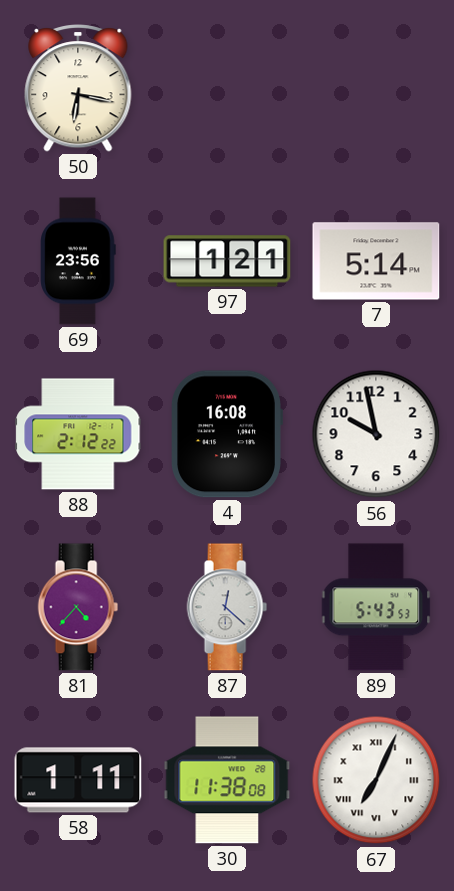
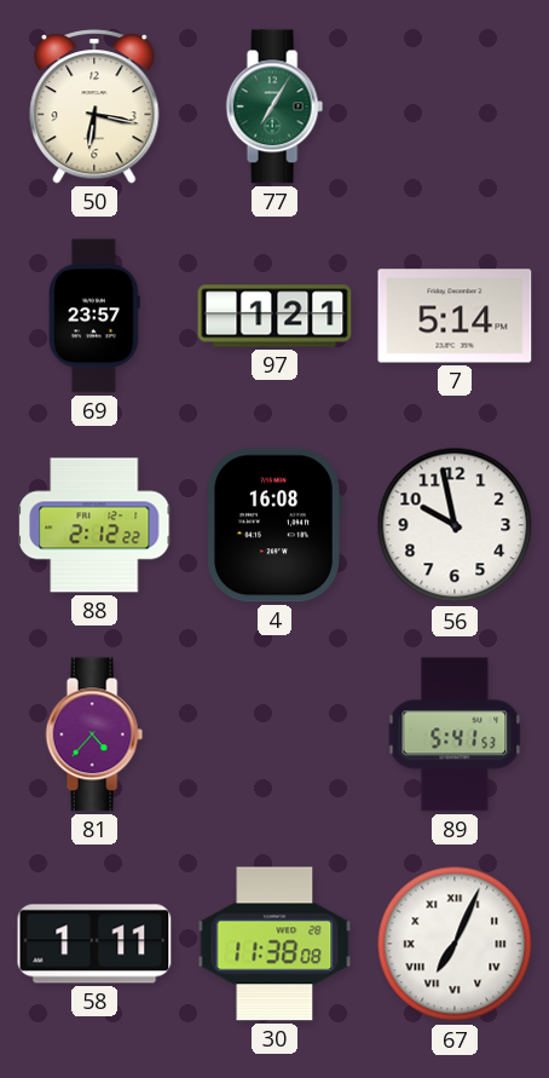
77: none -> 7:05 (274, 106)
69: 23:56 -> 23:57 (94, 316)
87: 12:22 -> none (227, 607)
89: 5:43 -> 5:41 (455, 734)
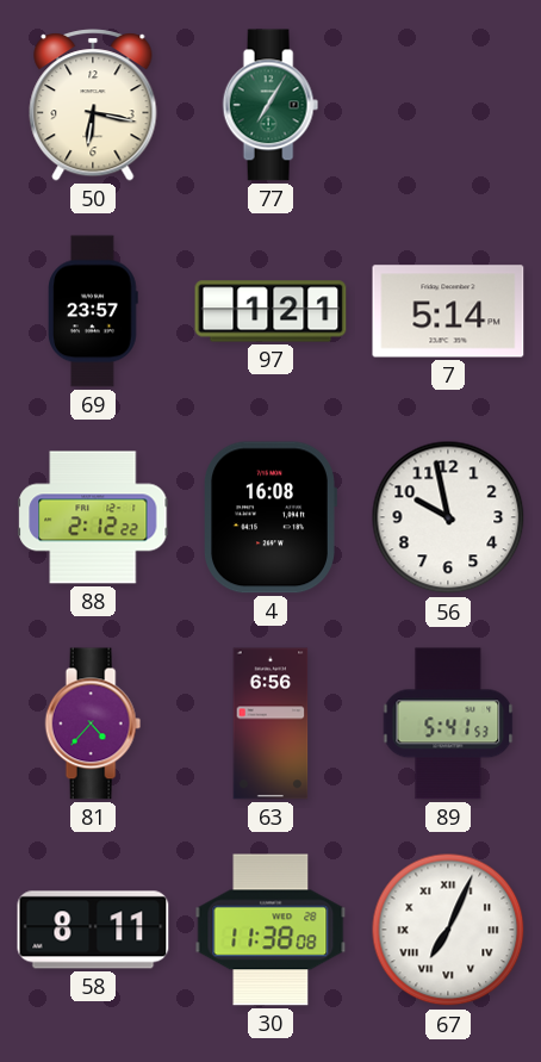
63: none -> 6:56 (270, 723)
58: 1:11 -> 8:11 (93, 930)
